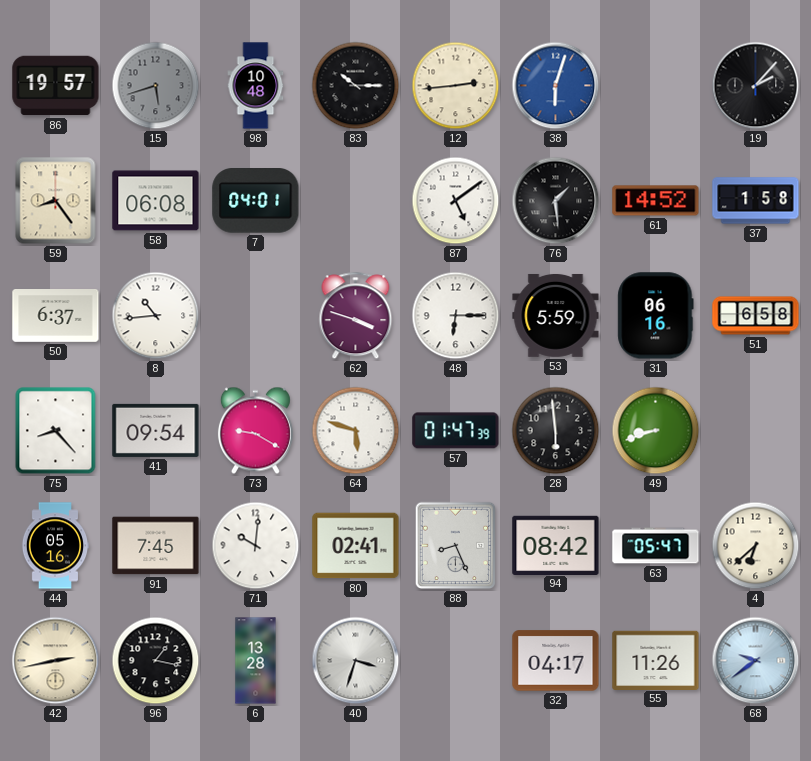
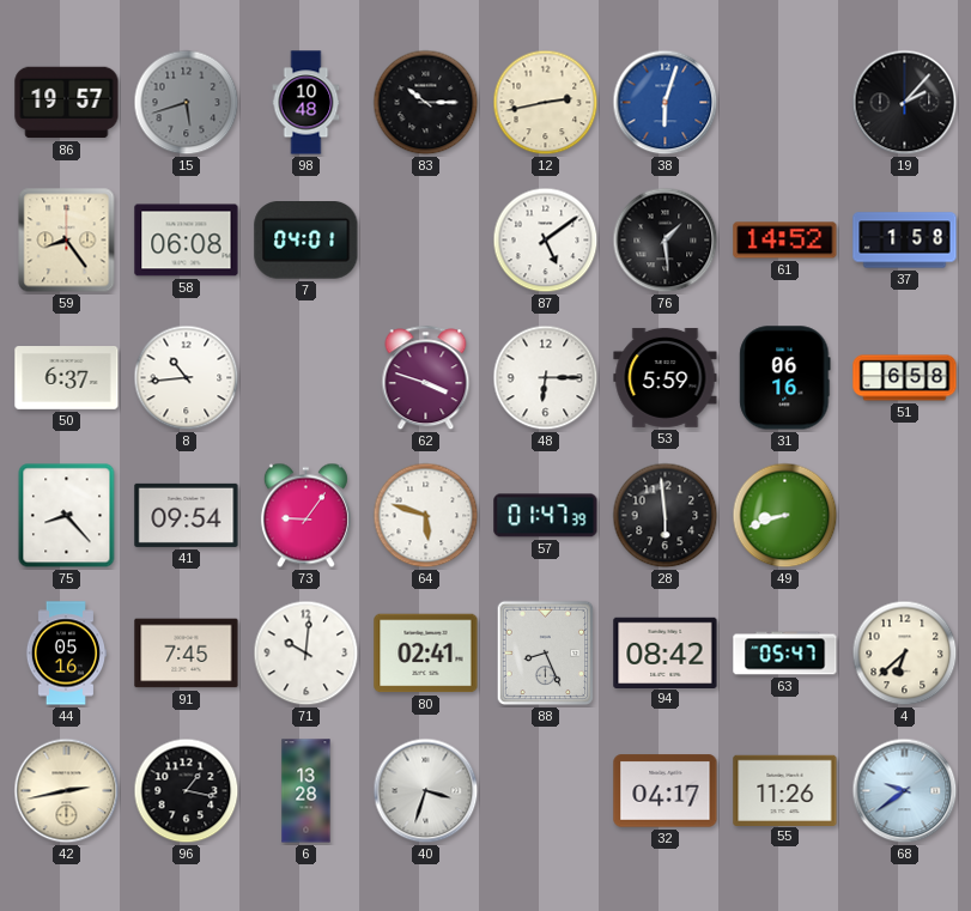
12: 2:44 -> 2:43 (546, 103)
73: 9:20 -> 9:06 (305, 516)
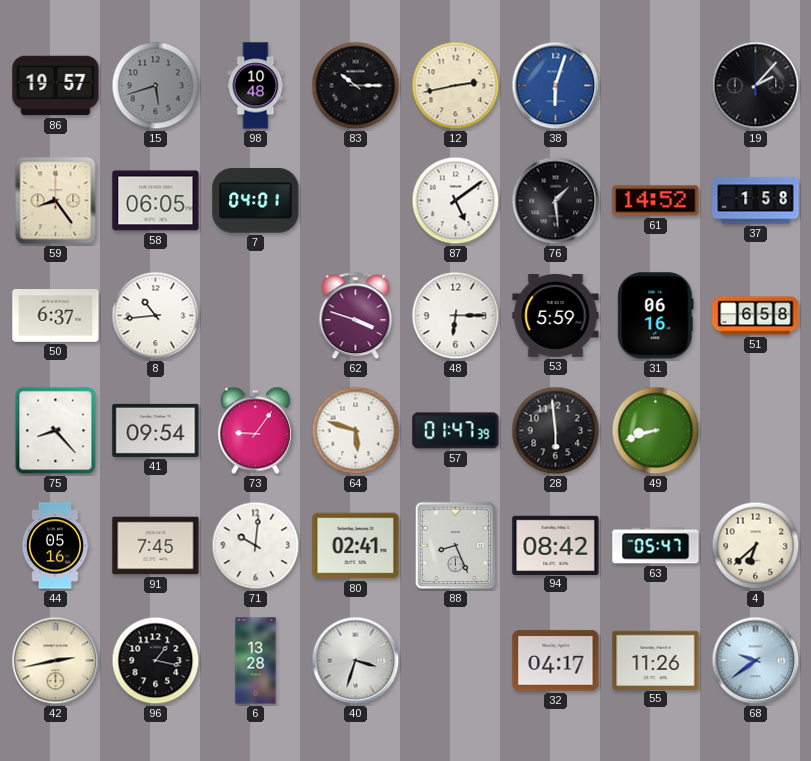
58: 06:08 -> 06:05 (156, 201)
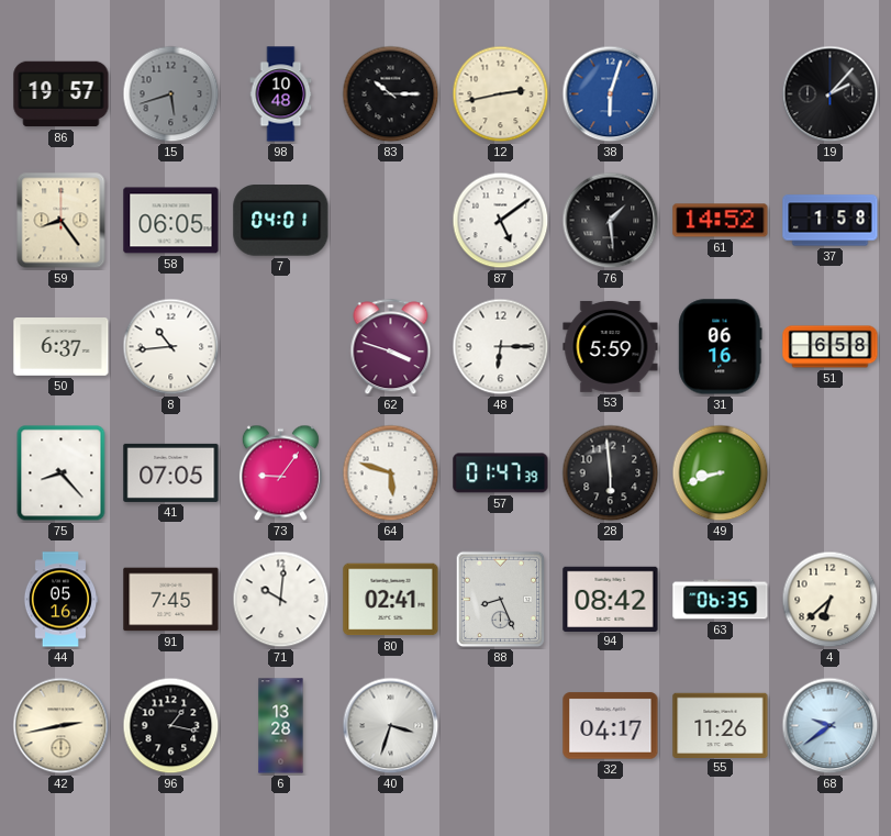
41: 09:54 -> 07:05 (171, 472)
63: 05:47 -> 06:35 (721, 600)
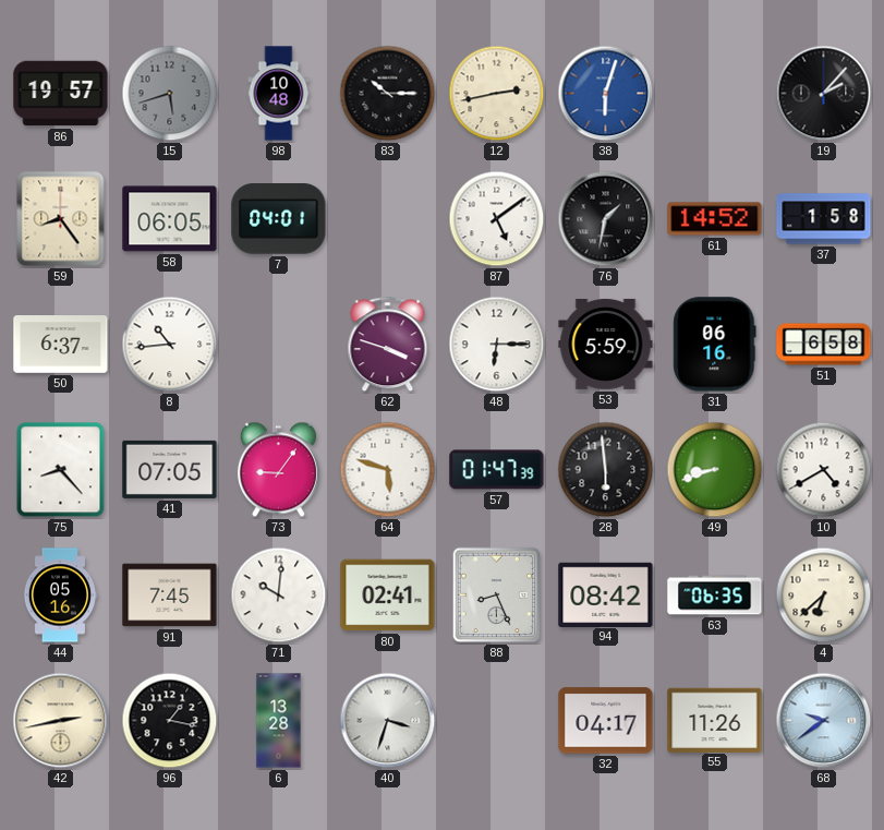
76: 1:29 -> 1:32 (606, 219)
10: none -> 4:40 (824, 470)
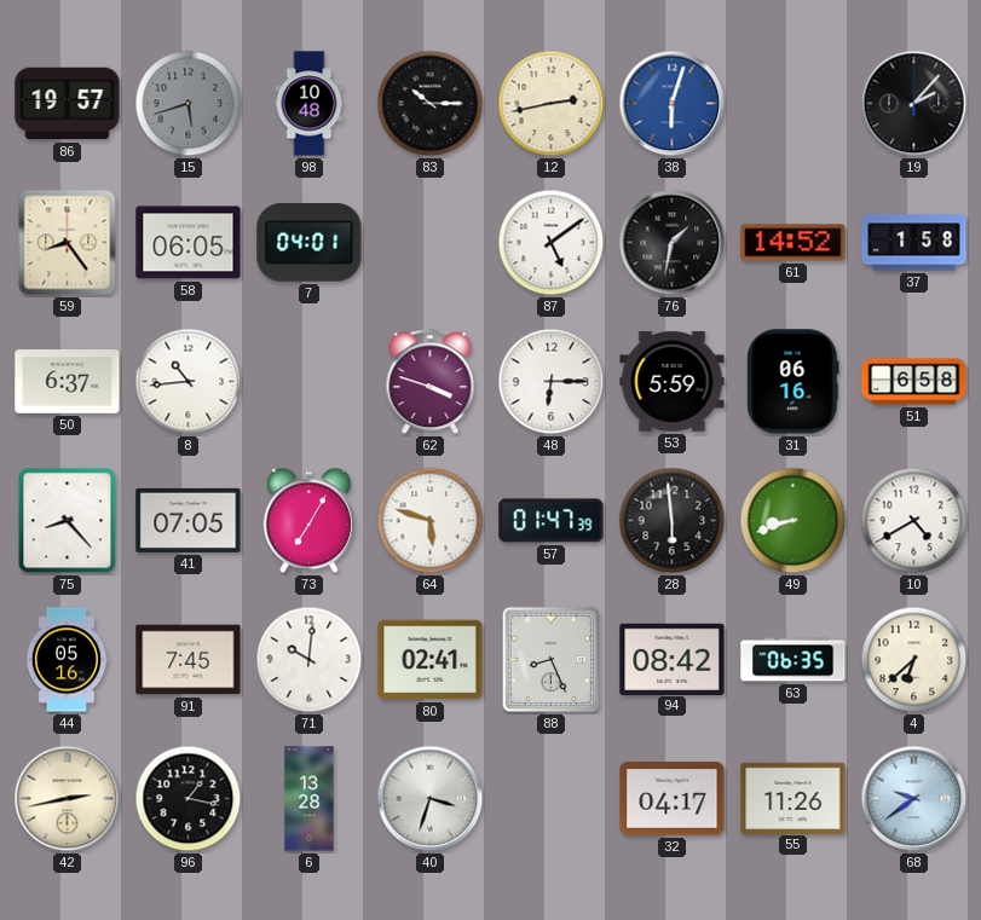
73: 9:06 -> 7:05 (308, 521)
